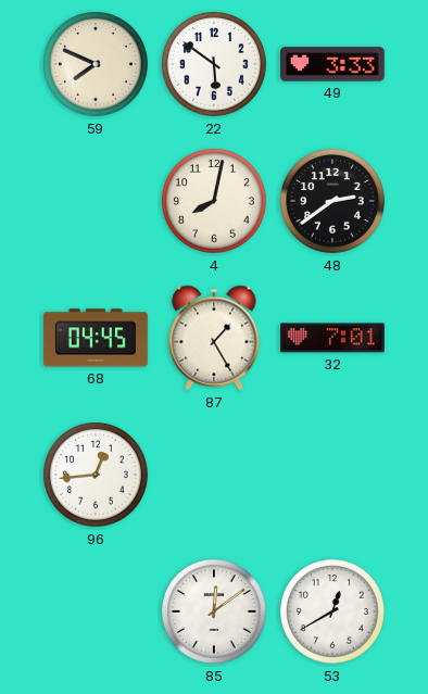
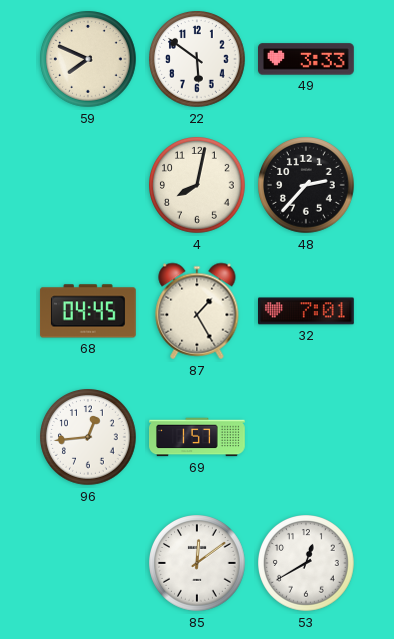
48: 2:39 -> 2:37 (307, 186)
69: none -> 1:57 (198, 437)
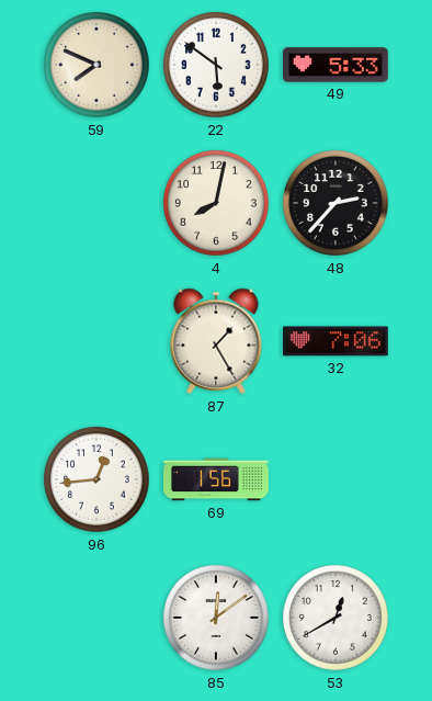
49: 3:33 -> 5:33 (337, 65)
68: 04:45 -> none (88, 311)
32: 7:01 -> 7:06 (337, 341)
69: 1:57 -> 1:56 (217, 479)
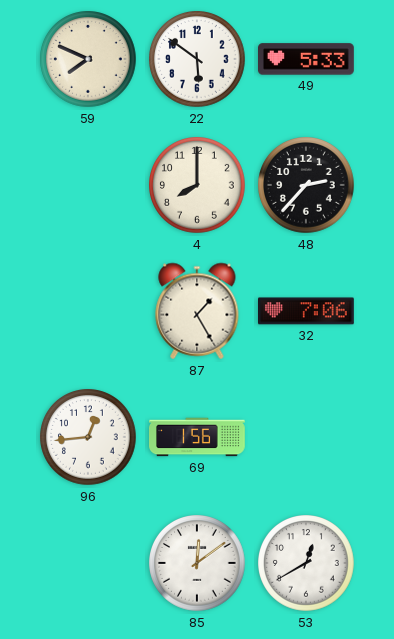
4: 8:02 -> 8:00 (198, 186)
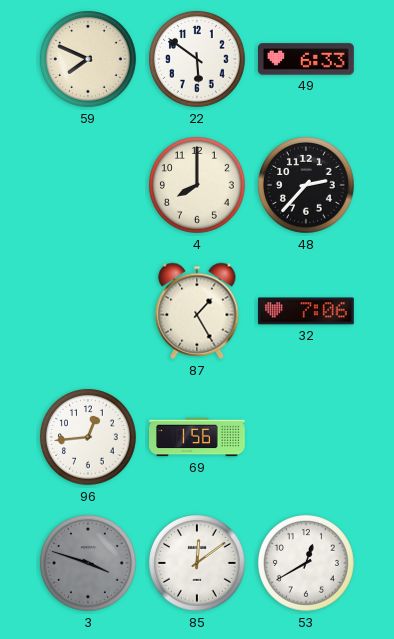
49: 5:33 -> 6:33 (307, 59)
3: none -> 3:48 (89, 564)
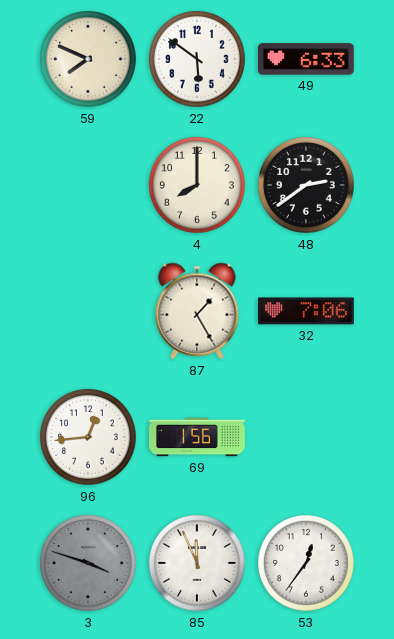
48: 2:37 -> 2:39 (307, 186)
85: 12:09 -> 11:56 (198, 564)
53: 12:40 -> 12:36 (307, 564)
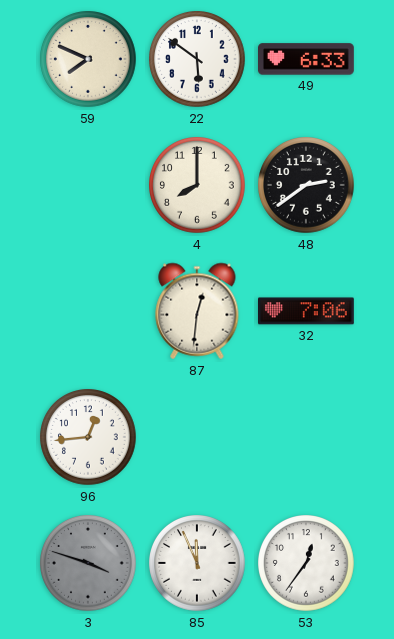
87: 1:25 -> 12:31 (197, 311)
69: 1:56 -> none (198, 437)
